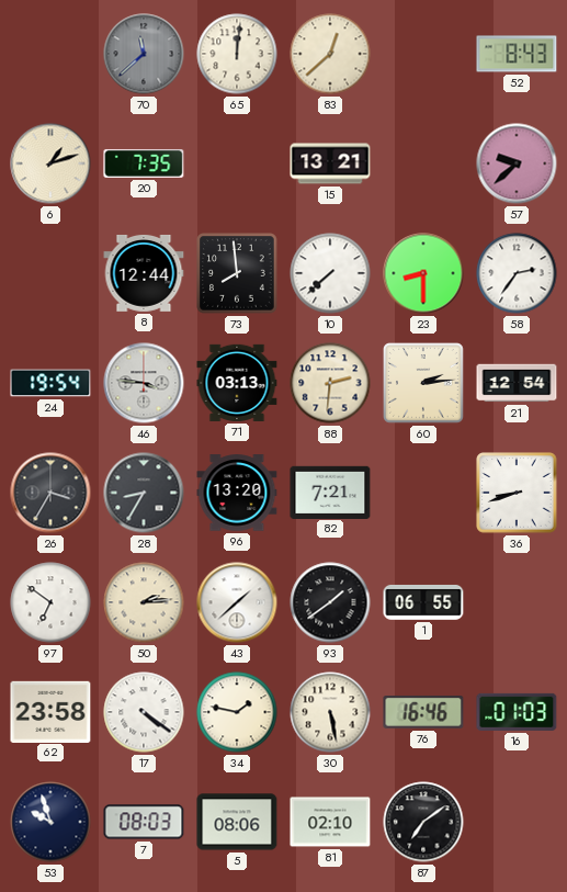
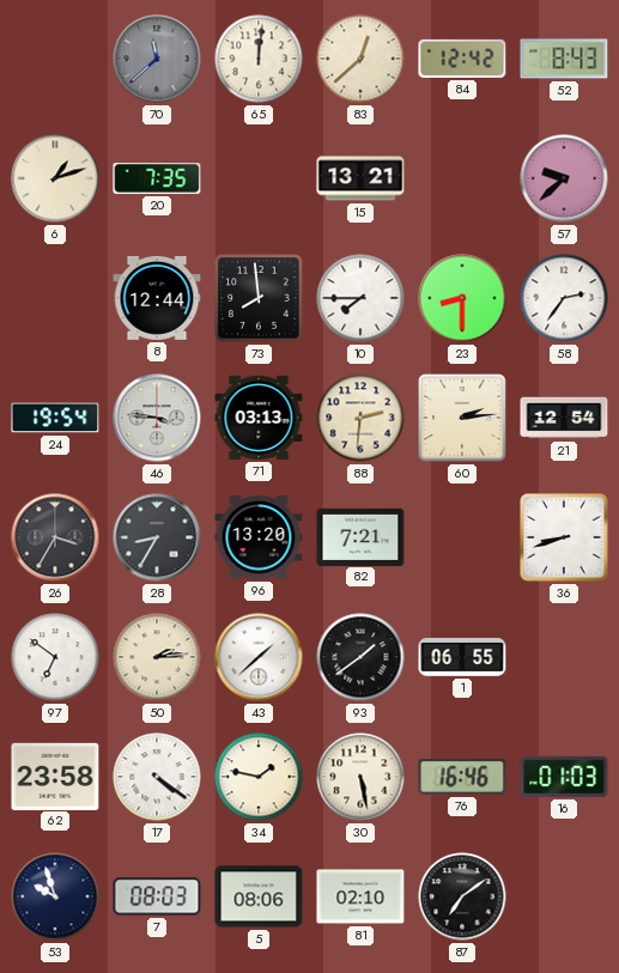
84: none -> 12:42 (462, 59)
10: 7:38 -> 7:45 (360, 298)
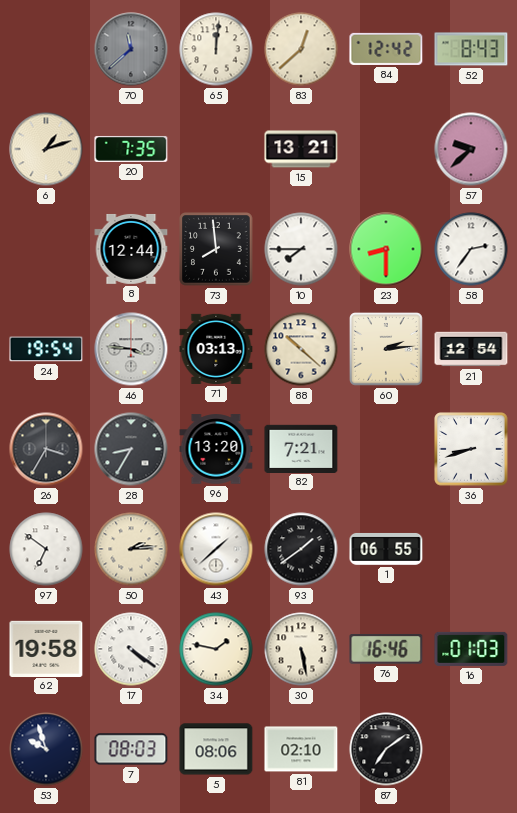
88: 2:31 -> 10:22 (301, 349)
62: 23:58 -> 19:58 (46, 648)
